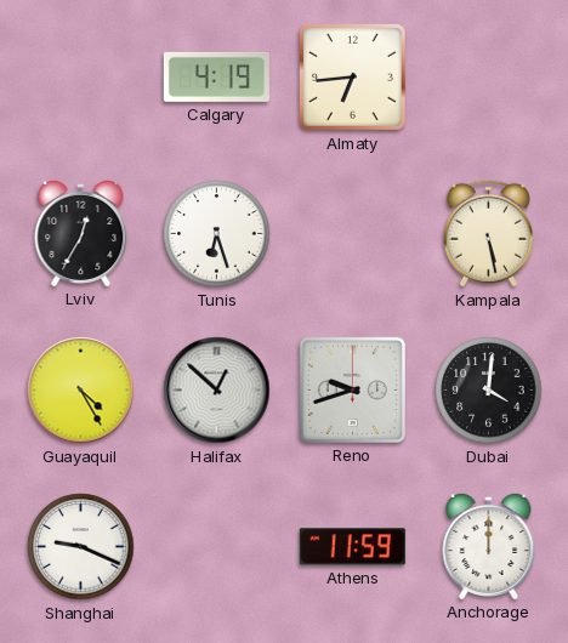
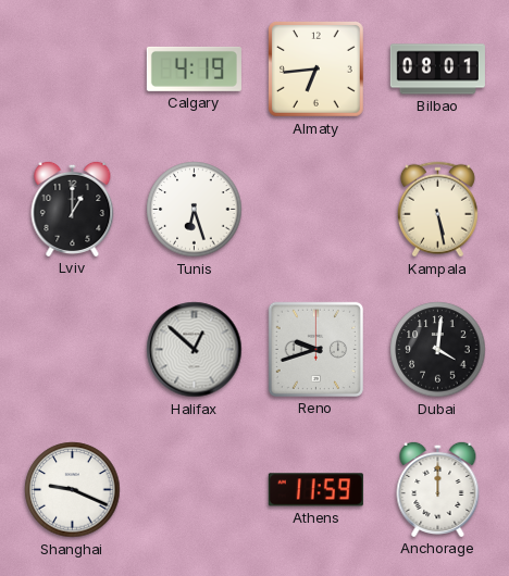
Bilbao: none -> 08:01 (437, 70)
Lviv: 12:35 -> 1:00 (73, 209)
Guayaquil: 4:25 -> none (81, 391)
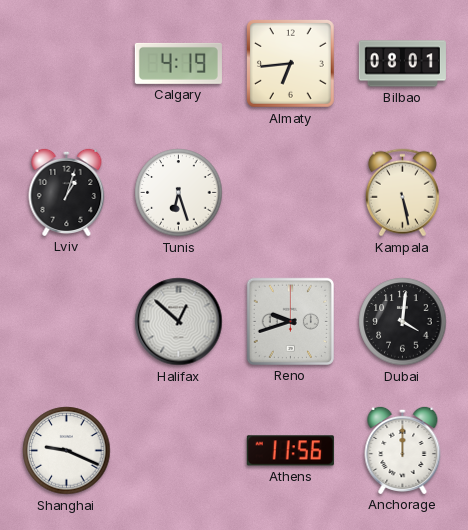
Lviv: 1:00 -> 1:03 (67, 192)
Athens: 11:59 -> 11:56 (290, 451)
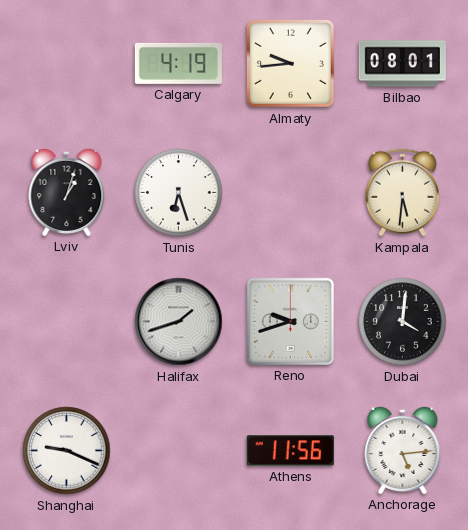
Almaty: 6:44 -> 9:44 (291, 64)
Kampala: 5:28 -> 5:31 (402, 193)
Halifax: 12:52 -> 1:42 (179, 322)
Anchorage: 12:00 -> 5:14 (403, 450)
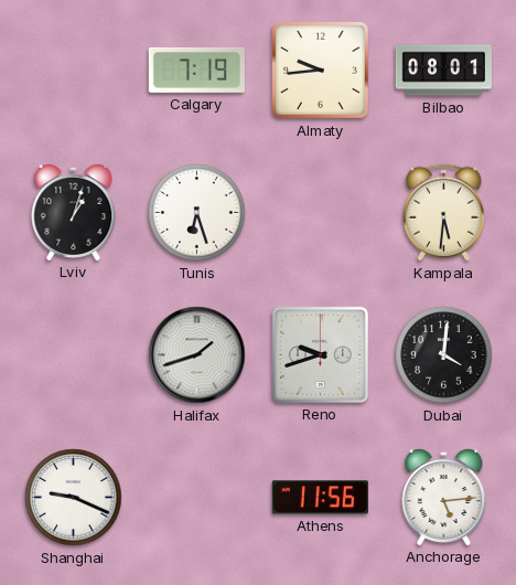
Calgary: 4:19 -> 7:19 (196, 70)
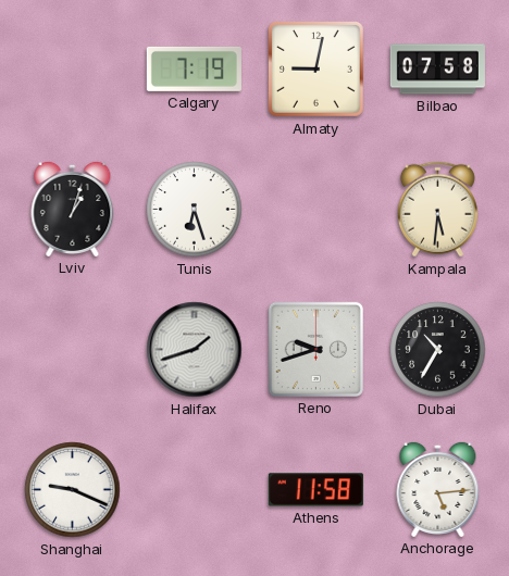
Almaty: 9:44 -> 9:02 (316, 70)
Bilbao: 08:01 -> 07:58 (437, 70)
Dubai: 4:01 -> 10:35 (438, 350)
Athens: 11:56 -> 11:58 (315, 490)
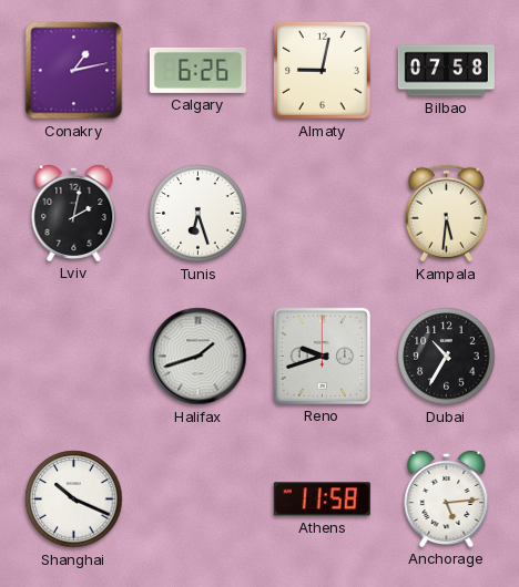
Conakry: none -> 1:13 (74, 71)
Calgary: 7:19 -> 6:26 (197, 70)
Lviv: 1:03 -> 2:02 (74, 213)
Shanghai: 9:19 -> 10:19 (74, 500)
